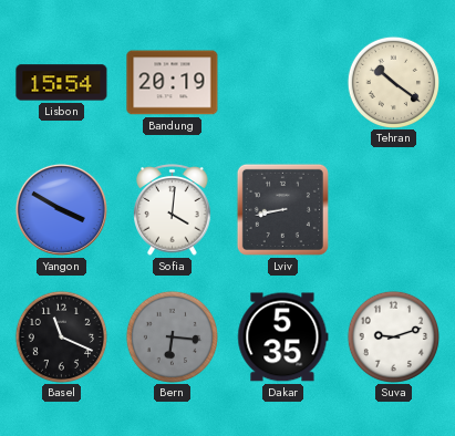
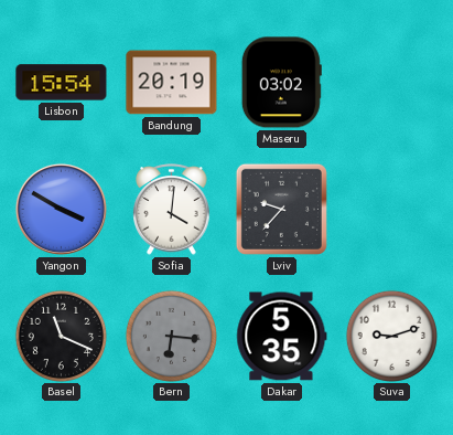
Maseru: none -> 03:02 (281, 83)
Tehran: 10:21 -> none (393, 82)
Lviv: 8:43 -> 9:37 (281, 209)
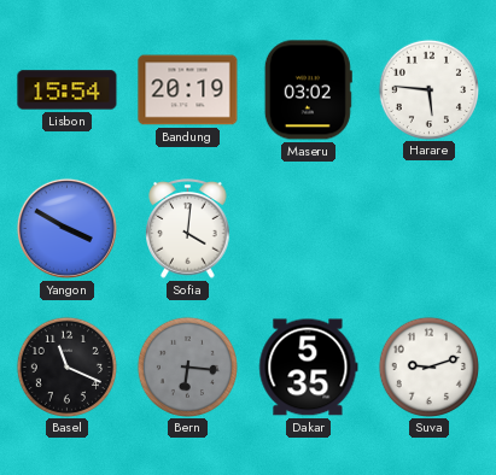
Harare: none -> 5:46 (428, 89)
Lviv: 9:37 -> none (281, 209)
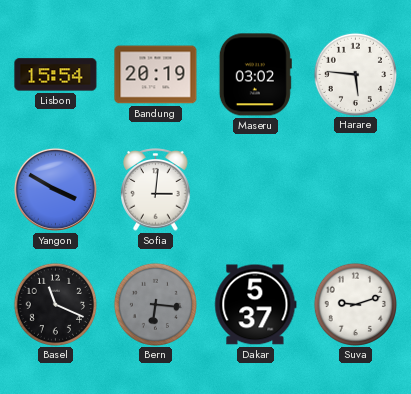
Sofia: 4:01 -> 3:01 (156, 190)
Dakar: 5:35 -> 5:37 (256, 305)
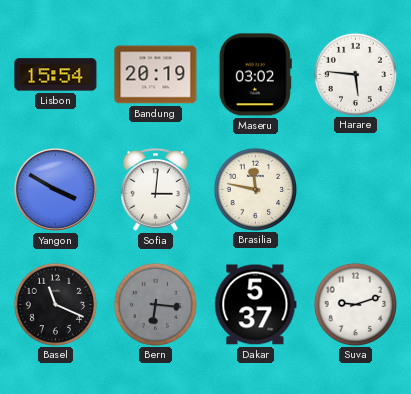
Brasilia: none -> 11:47 (255, 189)
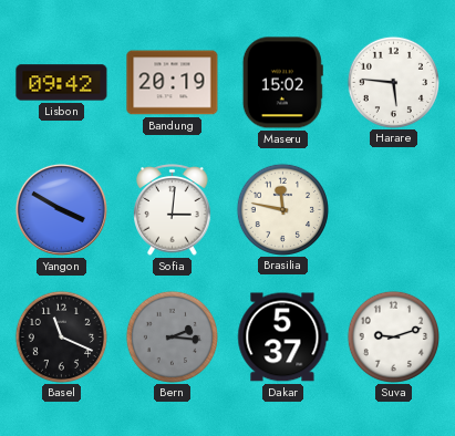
Lisbon: 15:54 -> 09:42 (62, 83)
Maseru: 03:02 -> 15:02 (282, 83)
Bern: 6:16 -> 2:16 (172, 336)
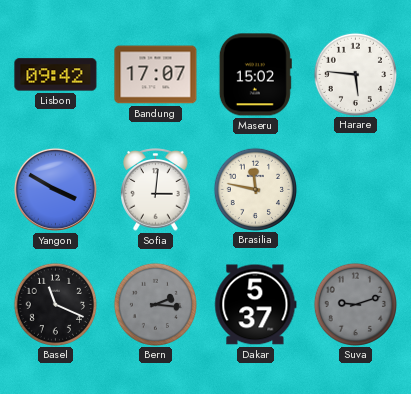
Bandung: 20:19 -> 17:07 (156, 75)
Suva dial: white -> grey (355, 304)
